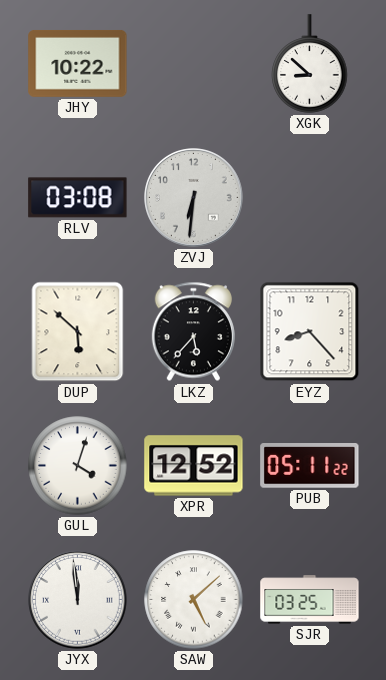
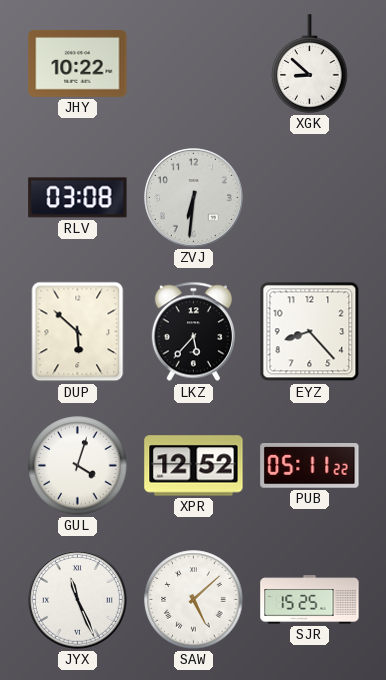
JYX: 11:59 -> 11:26 (78, 600)
SJR: 03:25 -> 15:25 (310, 600)
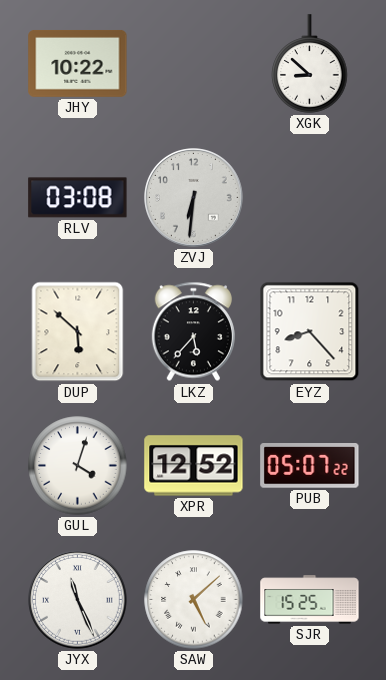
PUB: 05:11 -> 05:07 (310, 466)
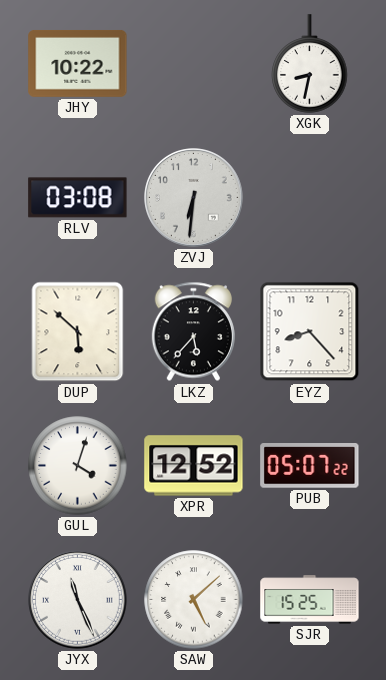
XGK: 8:52 -> 8:32 (310, 64)
